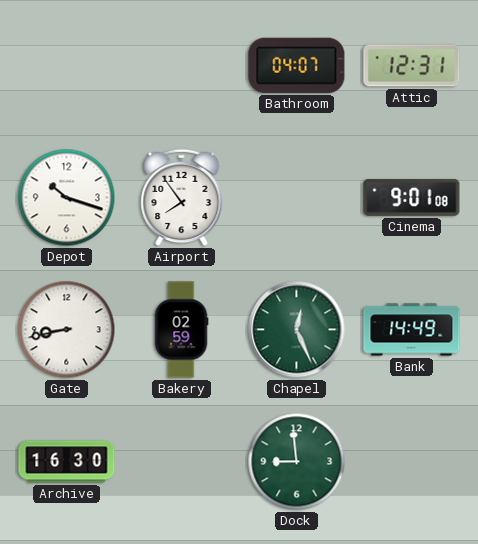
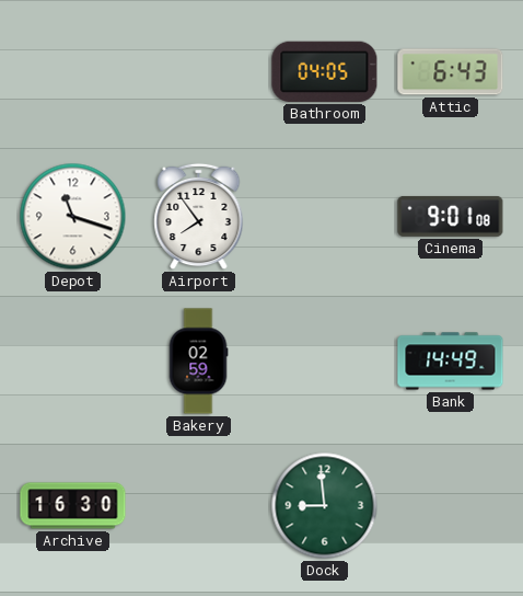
Bathroom: 04:07 -> 04:05 (325, 71)
Attic: 12:31 -> 6:43 (451, 72)
Depot: 10:18 -> 11:18 (73, 217)
Gate: 8:43 -> none (67, 330)
Chapel: 12:26 -> none (297, 330)
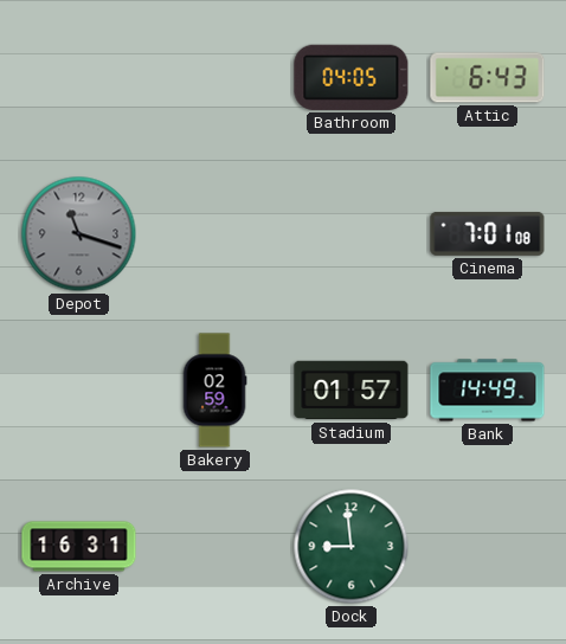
Depot dial: white -> grey (79, 234)
Airport: 7:54 -> none (199, 217)
Cinema: 9:01 -> 7:01 (488, 233)
Stadium: none -> 01:57 (352, 391)
Archive: 16:30 -> 16:31 (79, 547)
